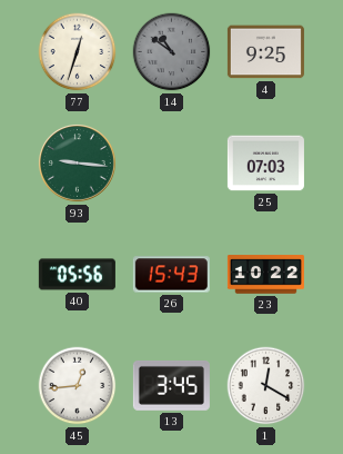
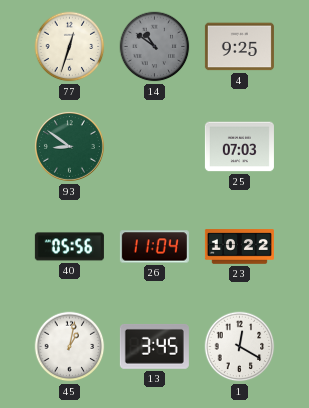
93: 9:16 -> 8:51 (69, 146)
26: 15:43 -> 11:04 (154, 247)
45: 12:44 -> 1:02 (70, 347)
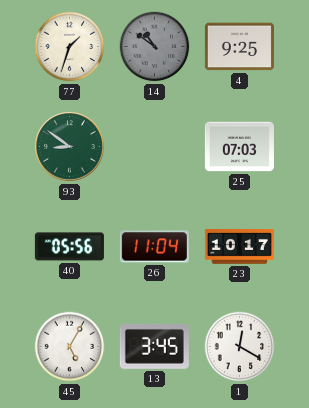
77: 12:33 -> 1:33 (70, 47)
23: 10:22 -> 10:17 (239, 247)
45: 1:02 -> 5:05 (70, 347)
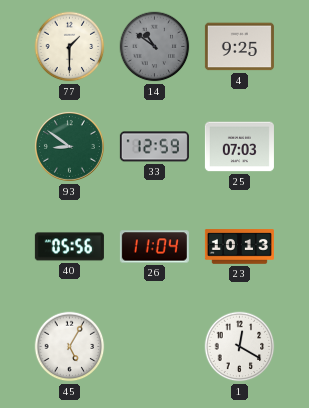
77: 1:33 -> 1:30 (70, 47)
33: none -> 12:59 (154, 147)
23: 10:17 -> 10:13 (239, 247)
13: 3:45 -> none (154, 346)
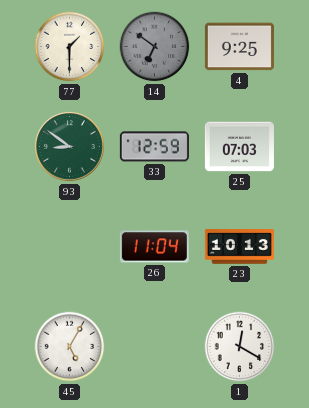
14: 10:51 -> 6:51 (155, 47)
40: 05:56 -> none (69, 247)
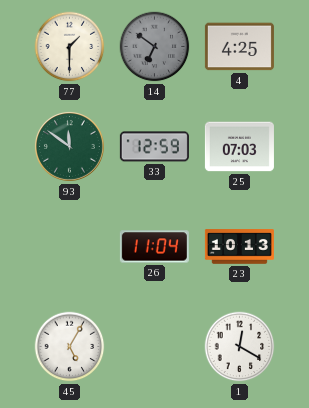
4: 9:25 -> 4:25 (239, 47)
93: 8:51 -> 11:51 (69, 146)
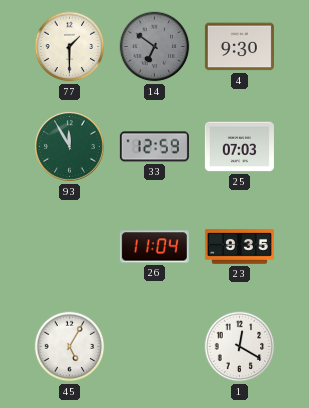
4: 4:25 -> 9:30 (239, 47)
93: 11:51 -> 11:55 (69, 146)
23: 10:13 -> 9:35 (239, 247)
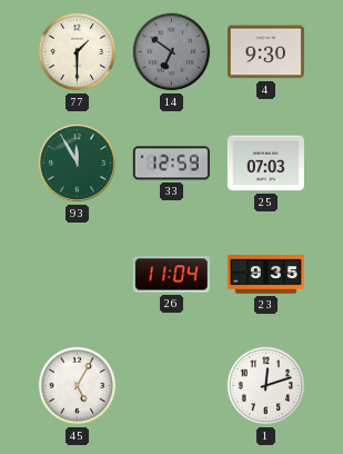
1: 12:20 -> 12:12 (266, 386)
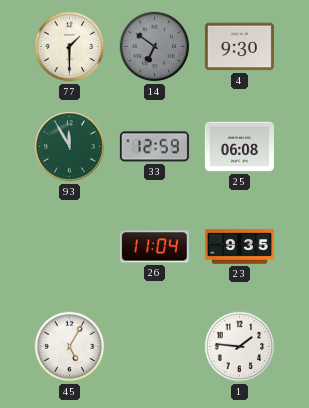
25: 07:03 -> 06:08 (239, 147)
1: 12:12 -> 1:46 (240, 347)
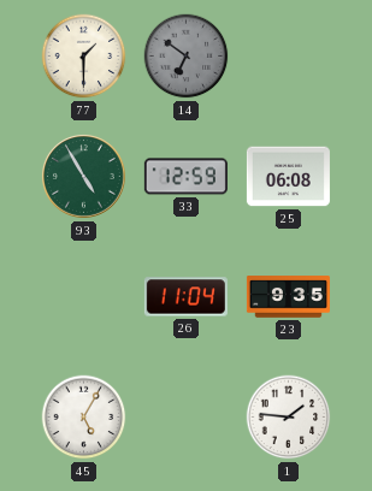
4: 9:30 -> none (239, 47)
93: 11:55 -> 4:55 (83, 176)
